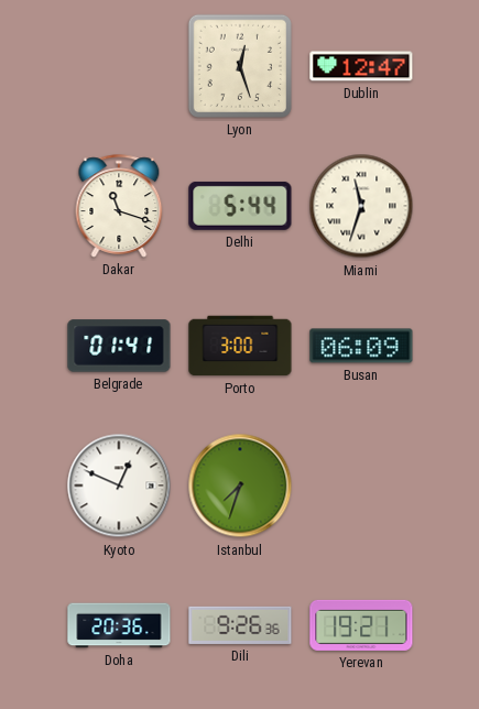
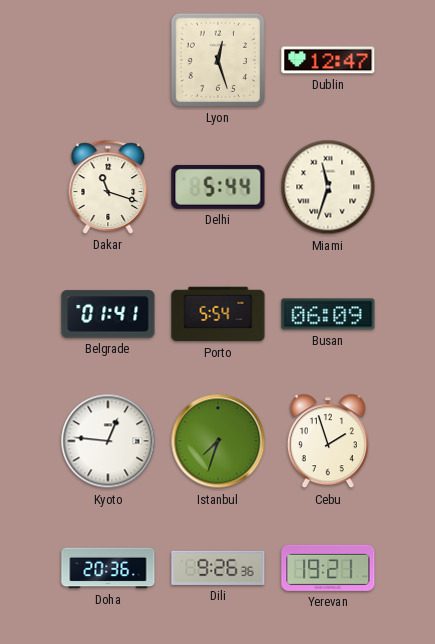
Porto: 3:00 -> 5:54 (218, 314)
Kyoto: 12:49 -> 12:46 (108, 441)
Cebu: none -> 1:57 (328, 442)
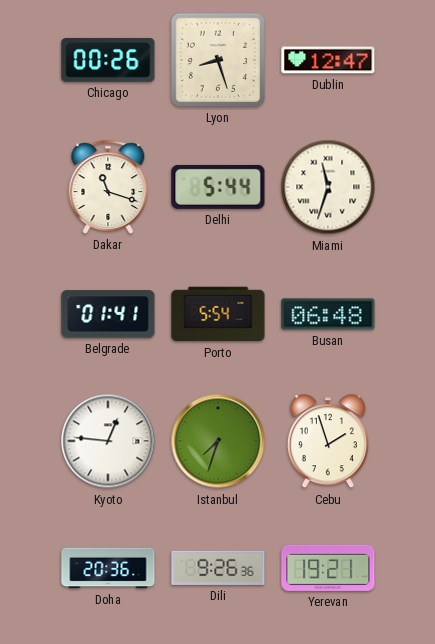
Chicago: none -> 00:26 (108, 60)
Lyon: 12:27 -> 8:27 (218, 60)
Busan: 06:09 -> 06:48 (328, 314)
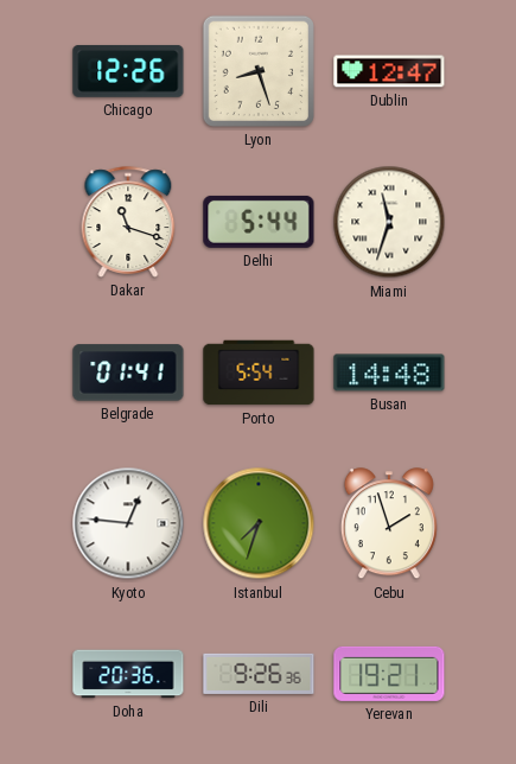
Chicago: 00:26 -> 12:26 (128, 71)
Busan: 06:48 -> 14:48 (389, 373)
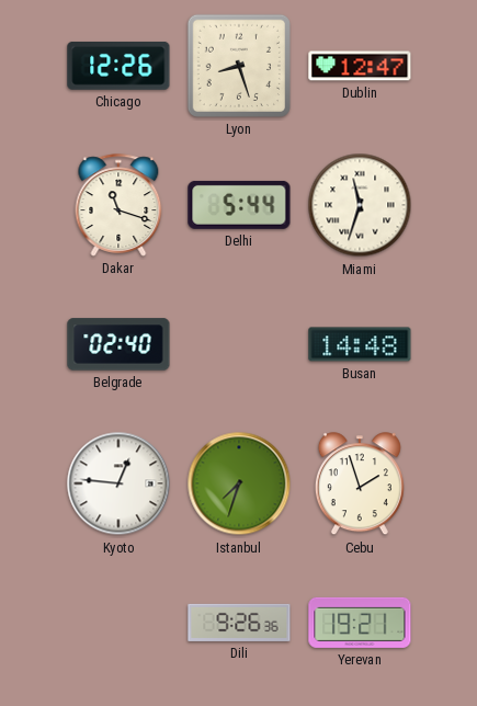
Belgrade: 01:41 -> 02:40 (118, 344)
Porto: 5:54 -> none (259, 373)
Doha: 20:36 -> none (128, 674)
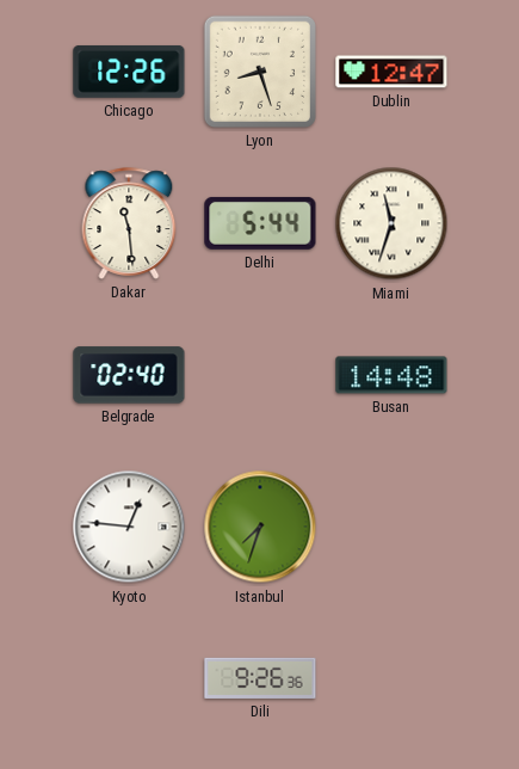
Dakar: 11:18 -> 11:29 (129, 223)
Cebu: 1:57 -> none (360, 485)
Yerevan: 19:21 -> none (360, 623)
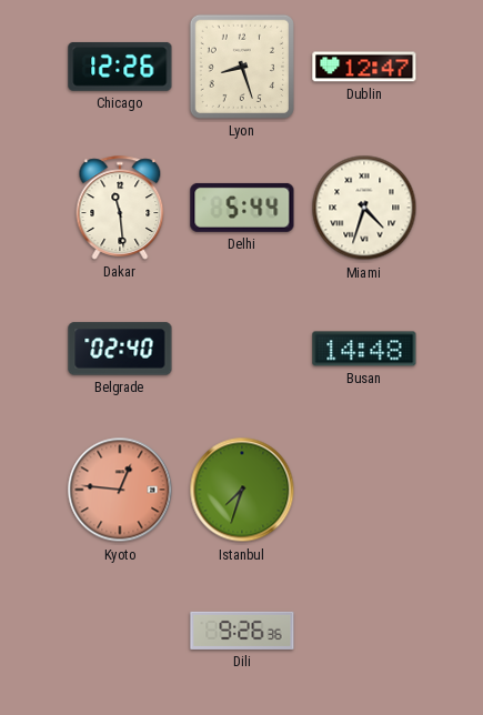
Miami: 11:33 -> 4:33 (364, 208)
Kyoto dial: white -> salmon (120, 490)
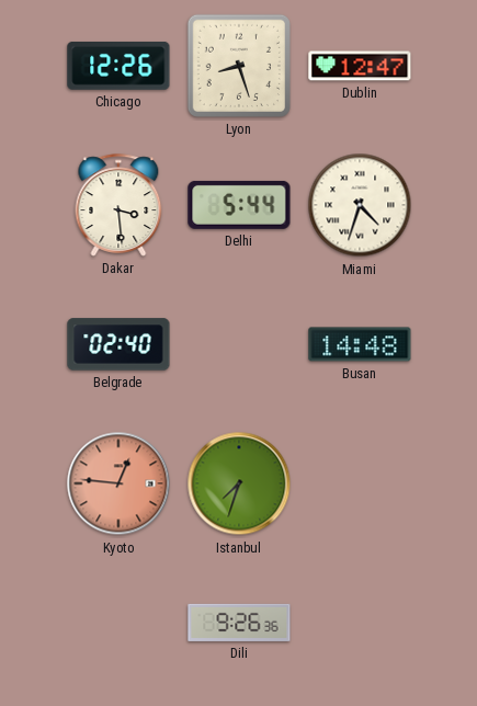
Dakar: 11:29 -> 3:29 (118, 205)
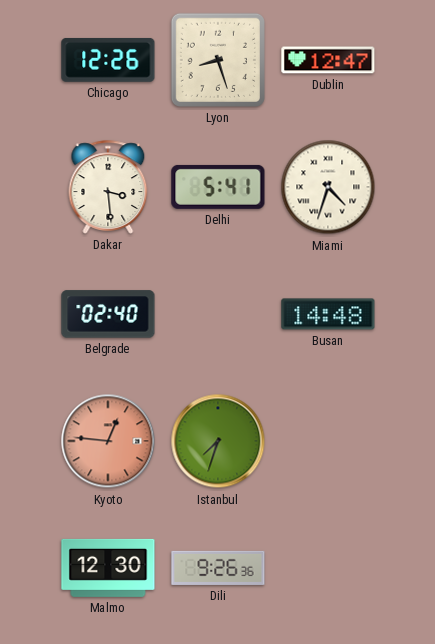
Delhi: 5:44 -> 5:41 (218, 187)
Malmo: none -> 12:30 (108, 568)
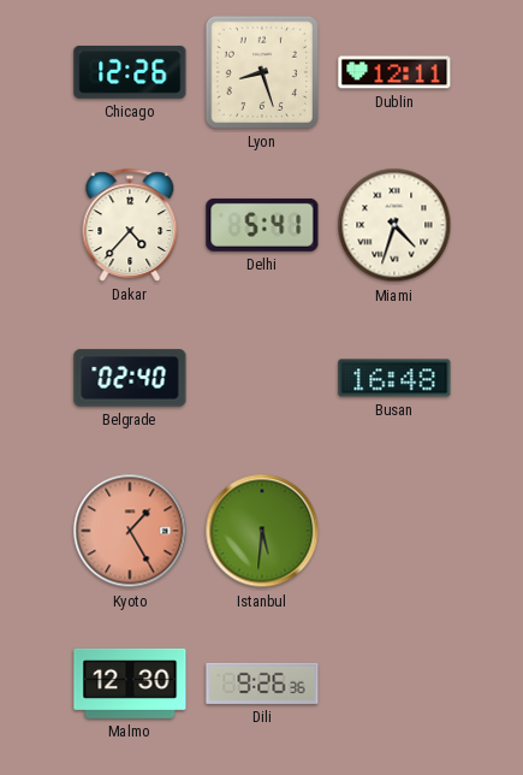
Dublin: 12:47 -> 12:11 (394, 72)
Dakar: 3:29 -> 4:37 (130, 225)
Busan: 14:48 -> 16:48 (394, 378)
Kyoto: 12:46 -> 1:25 (130, 531)
Istanbul: 7:33 -> 5:31 (262, 531)
